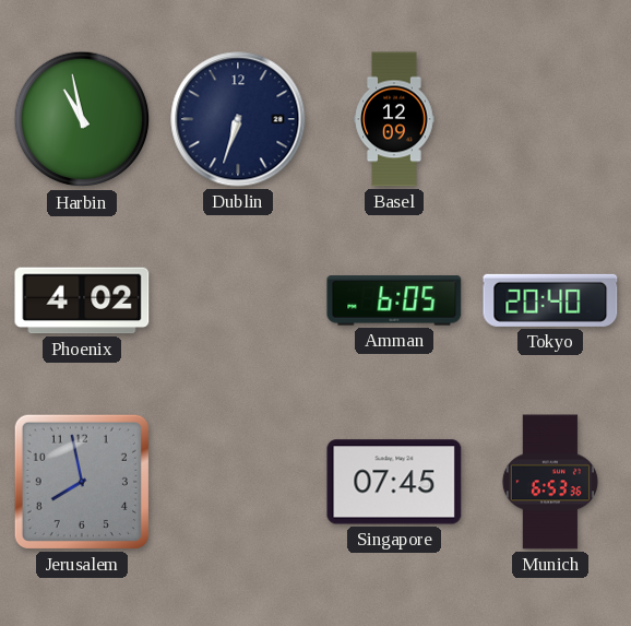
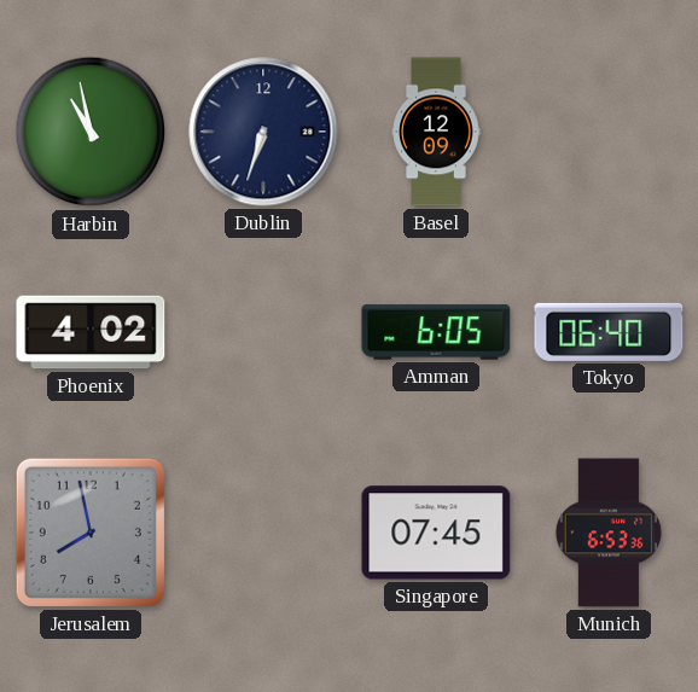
Tokyo: 20:40 -> 06:40 (609, 332)
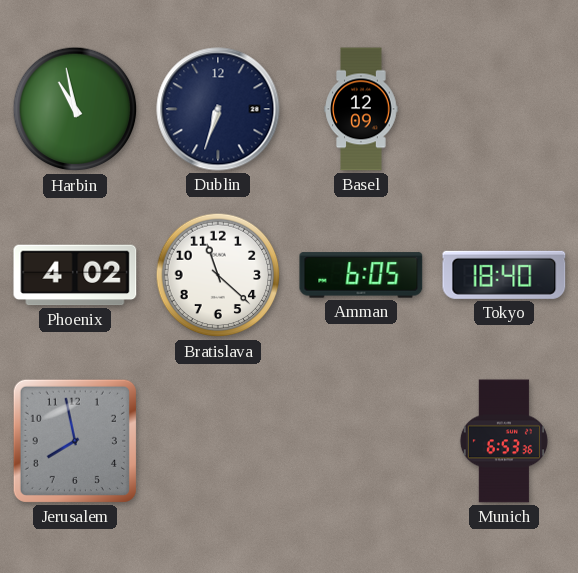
Bratislava: none -> 11:22 (218, 275)
Tokyo: 06:40 -> 18:40 (504, 275)
Singapore: 07:45 -> none (436, 533)
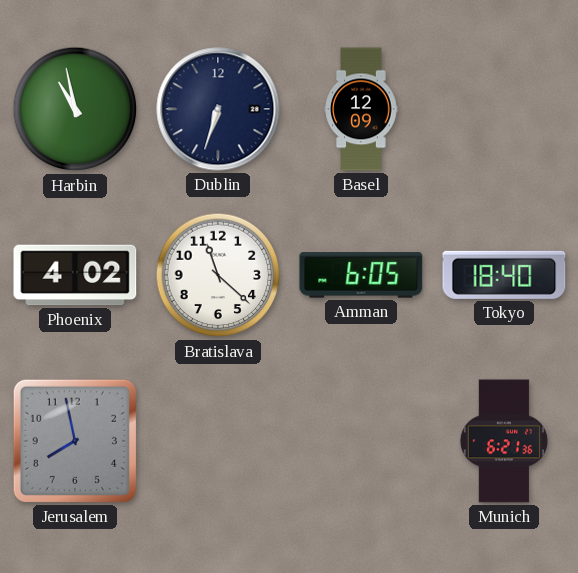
Munich: 6:53 -> 6:21 (504, 441)
